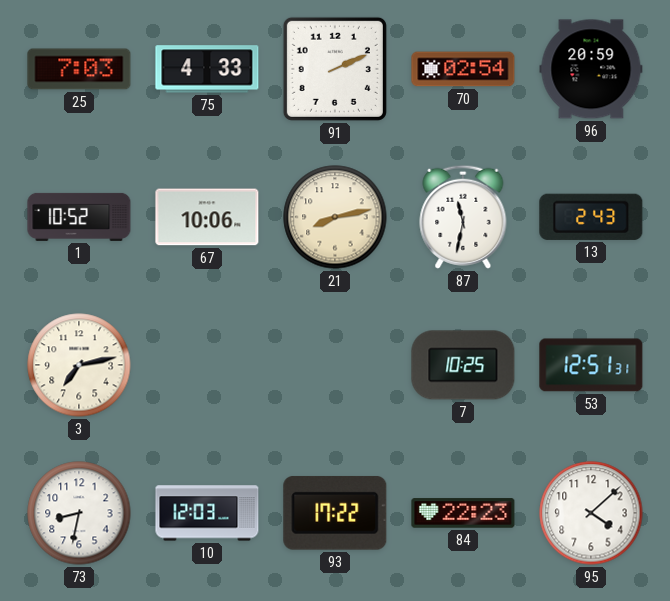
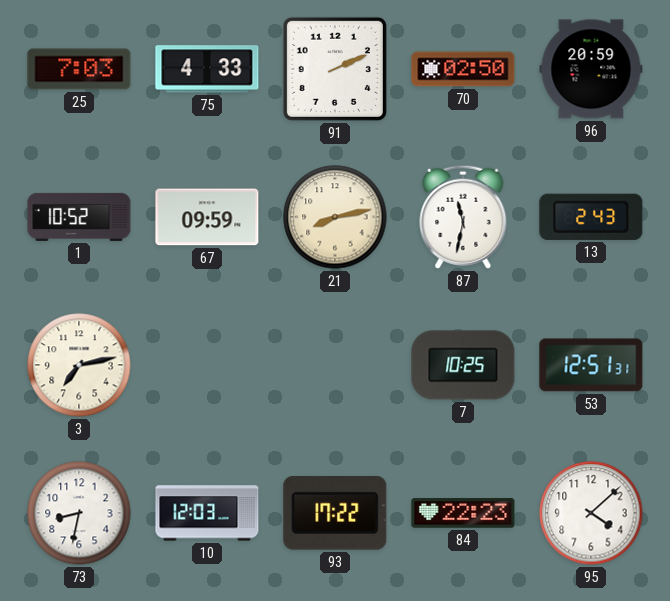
70: 02:54 -> 02:50 (463, 69)
67: 10:06 -> 09:59 (207, 217)
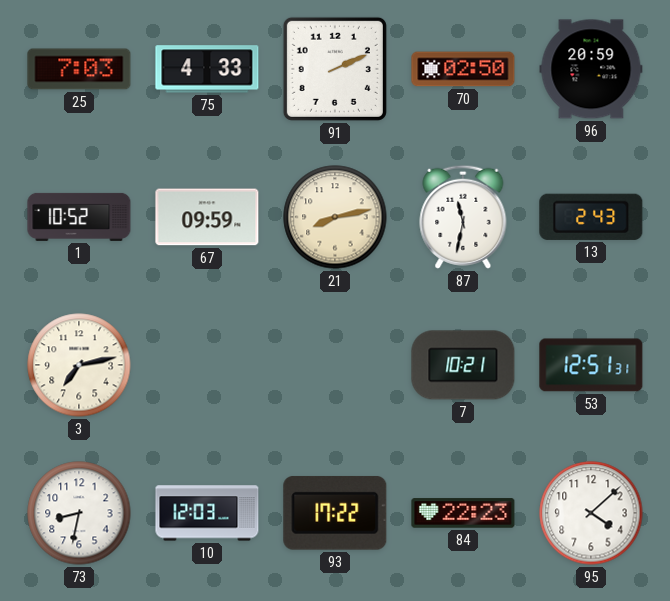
7: 10:25 -> 10:21 (463, 365)
